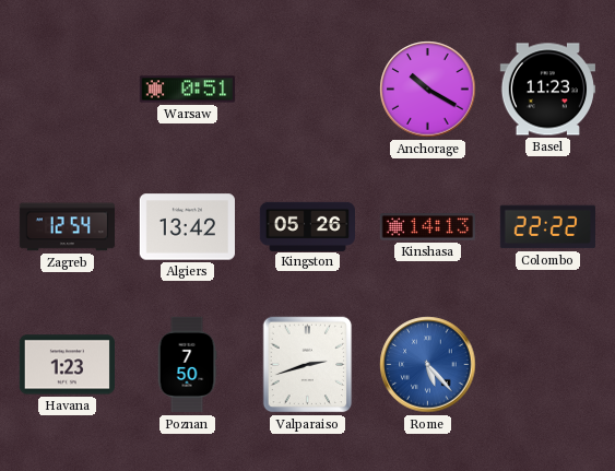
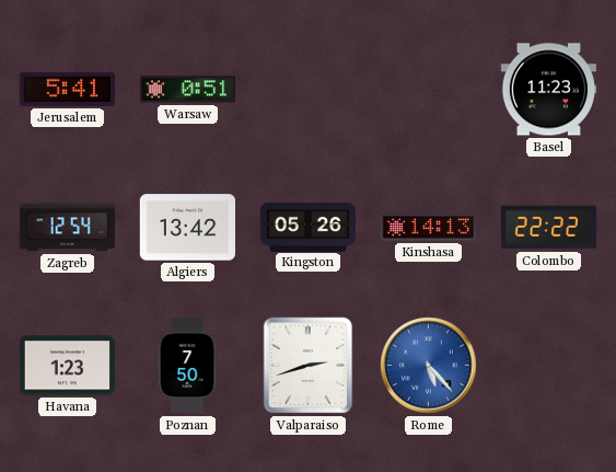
Jerusalem: none -> 5:41 (67, 89)
Anchorage: 10:20 -> none (428, 90)
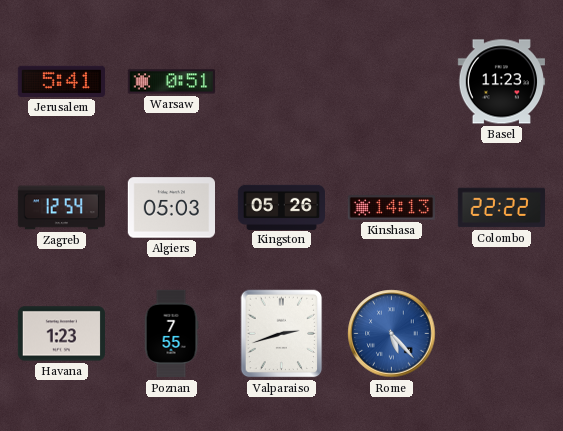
Algiers: 13:42 -> 05:03 (171, 208)
Poznan: 7:50 -> 7:55 (171, 334)
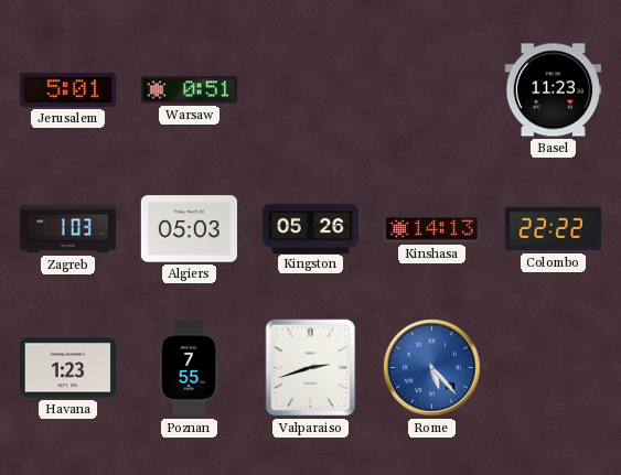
Jerusalem: 5:41 -> 5:01 (67, 89)
Zagreb: 12:54 -> 1:03 (67, 229)
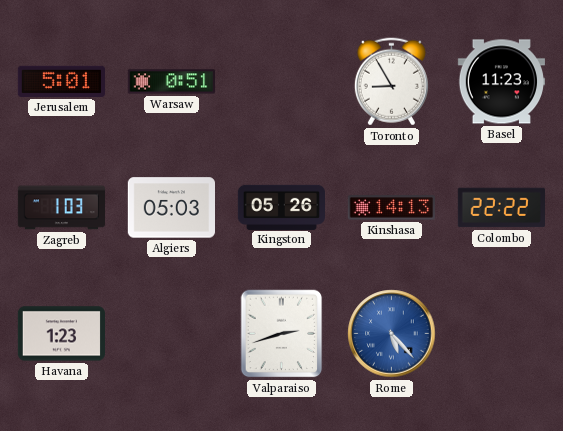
Toronto: none -> 8:55 (391, 82)
Poznan: 7:55 -> none (189, 368)
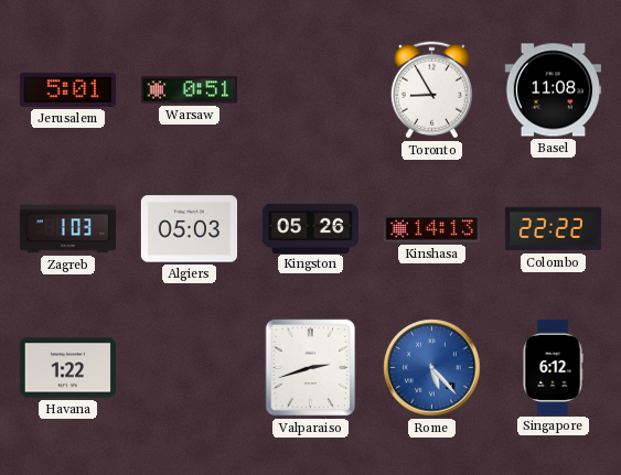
Basel: 11:23 -> 11:08 (553, 90)
Havana: 1:23 -> 1:22 (67, 368)
Singapore: none -> 6:12 (553, 367)
